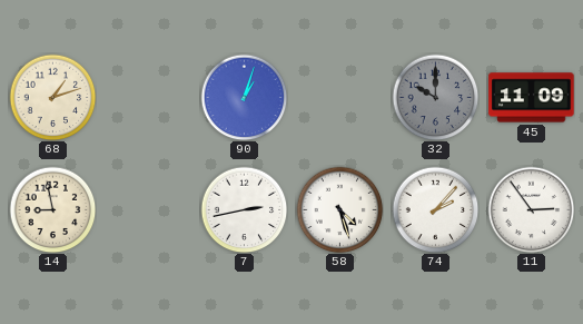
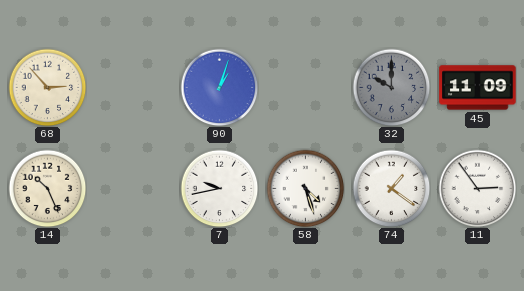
68: 1:12 -> 2:53 (47, 87)
14: 8:58 -> 10:26 (47, 188)
7: 2:43 -> 9:43 (219, 188)
74: 2:07 -> 1:21 (391, 188)
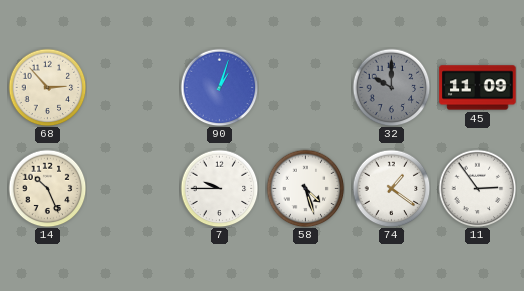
7: 9:43 -> 9:45 (219, 188)
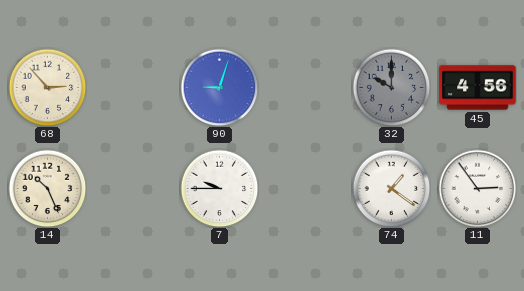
90: 1:03 -> 9:03 (219, 87)
45: 11:09 -> 4:56 (478, 88)
58: 4:27 -> none (305, 188)
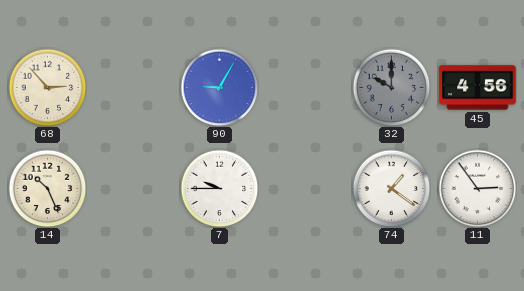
90: 9:03 -> 9:05 (219, 87)
